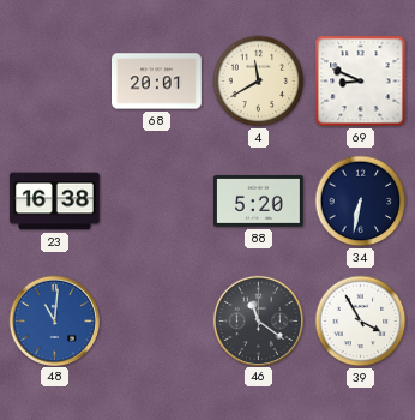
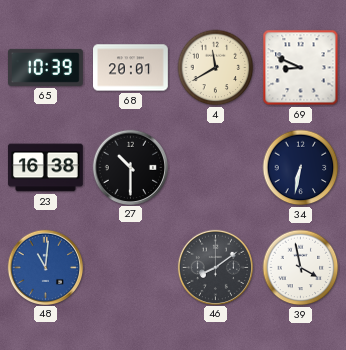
65: none -> 10:39 (46, 67)
27: none -> 10:30 (130, 167)
88: 5:20 -> none (259, 202)
46: 11:21 -> 8:09 (215, 267)
39: 3:55 -> 3:58 (301, 268)
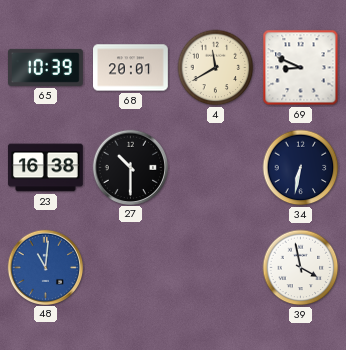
46: 8:09 -> none (215, 267)
